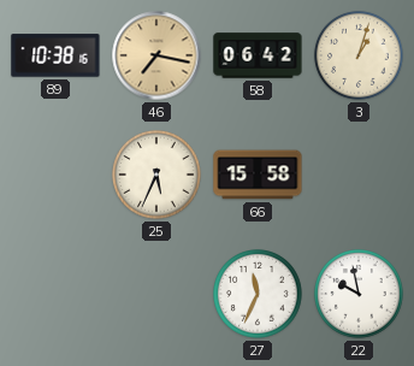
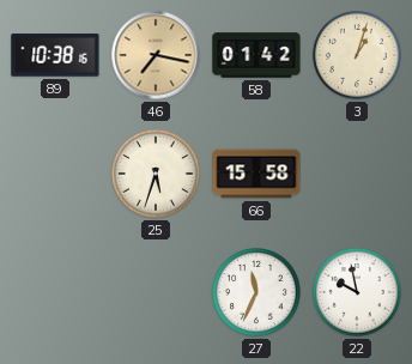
58: 06:42 -> 01:42 (256, 55)
25: 5:34 -> 5:33 (157, 175)
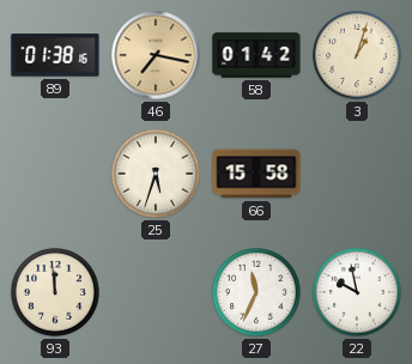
89: 10:38 -> 01:38 (55, 55)
93: none -> 11:59 (56, 293)
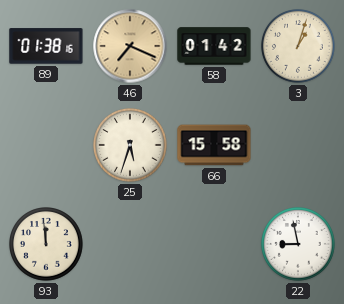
46: 7:17 -> 7:19 (130, 46)
27: 11:34 -> none (257, 293)
22: 9:58 -> 8:58 (299, 245)
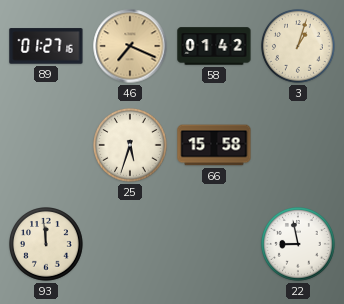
89: 01:38 -> 01:27 (46, 46)
